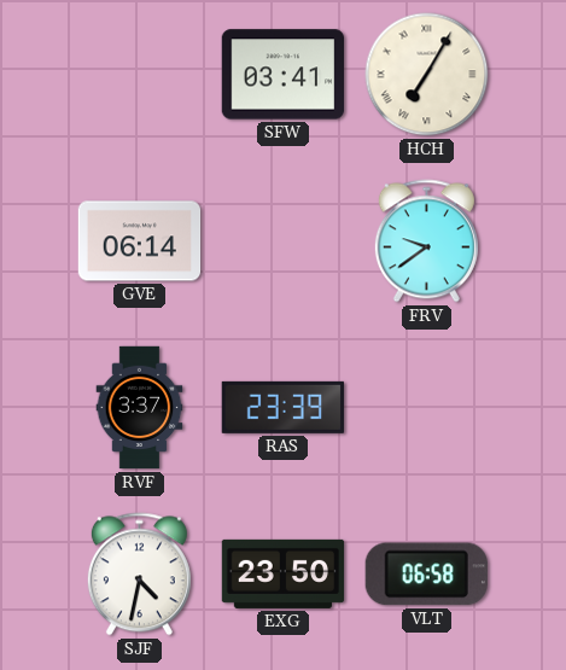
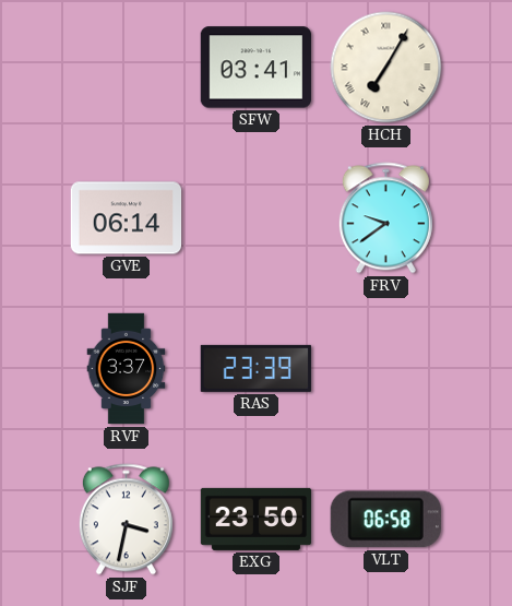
SJF: 4:32 -> 3:32 (126, 520)
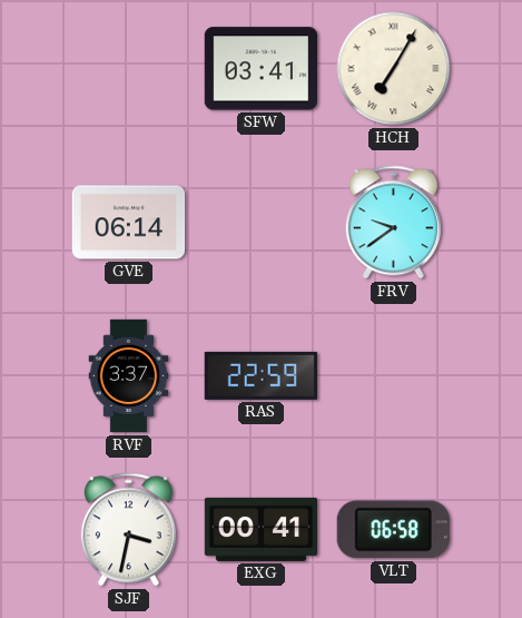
RAS: 23:39 -> 22:59 (260, 375)
EXG: 23:50 -> 00:41 (262, 529)
